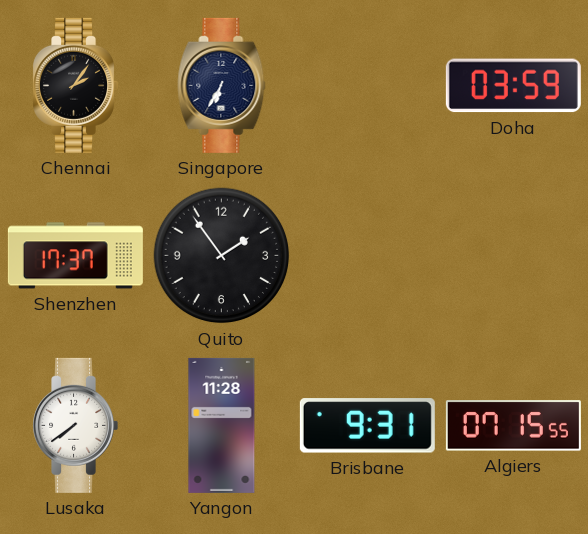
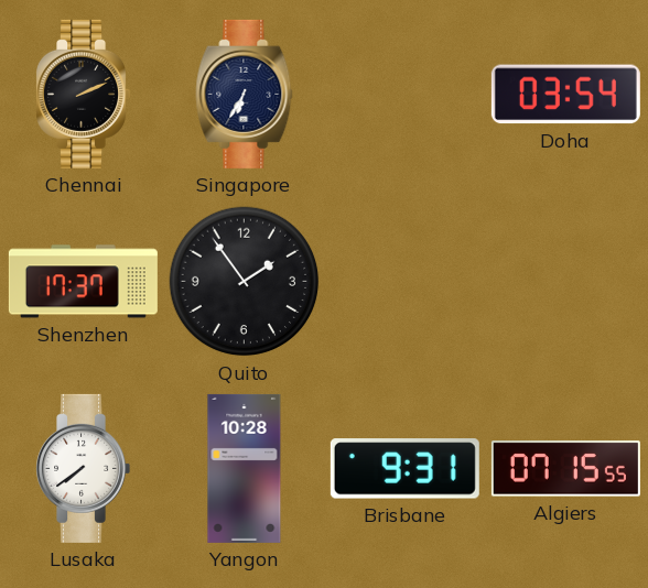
Chennai: 2:06 -> 2:11 (83, 94)
Doha: 03:59 -> 03:54 (565, 95)
Yangon: 11:28 -> 10:28 (245, 468)
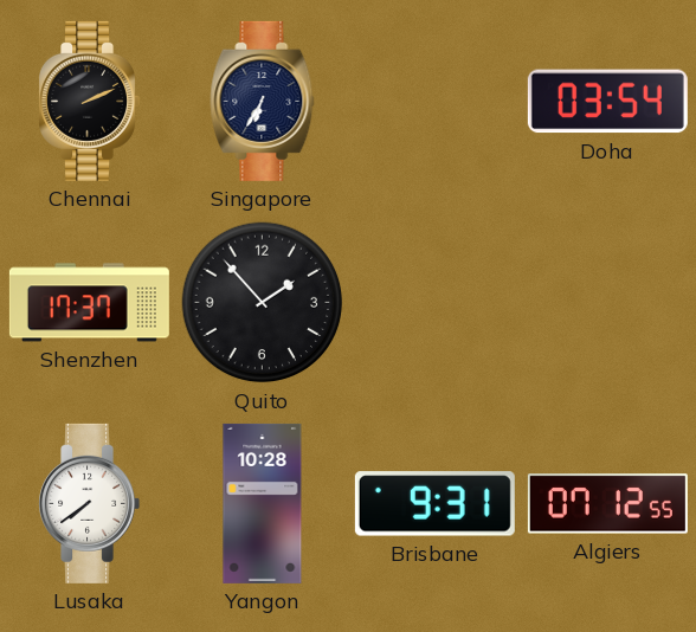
Quito: 1:54 -> 1:53 (263, 303)
Algiers: 07:15 -> 07:12 (607, 504)
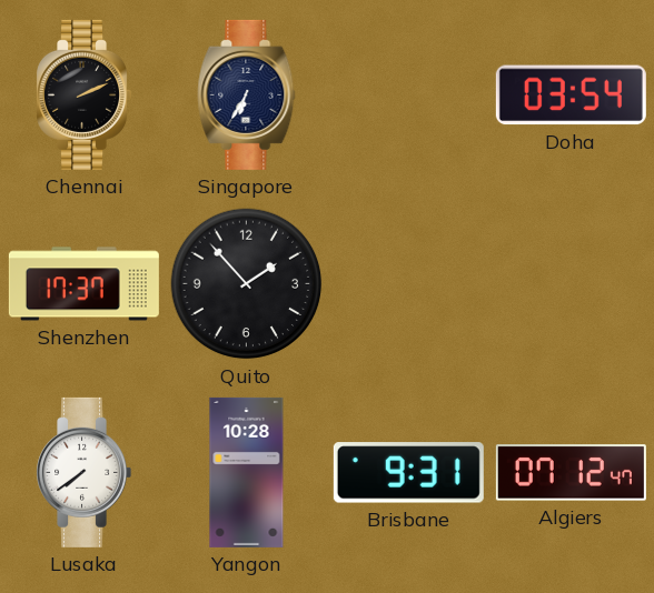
Algiers: 07:12:55 -> 07:12:47 (571, 473)
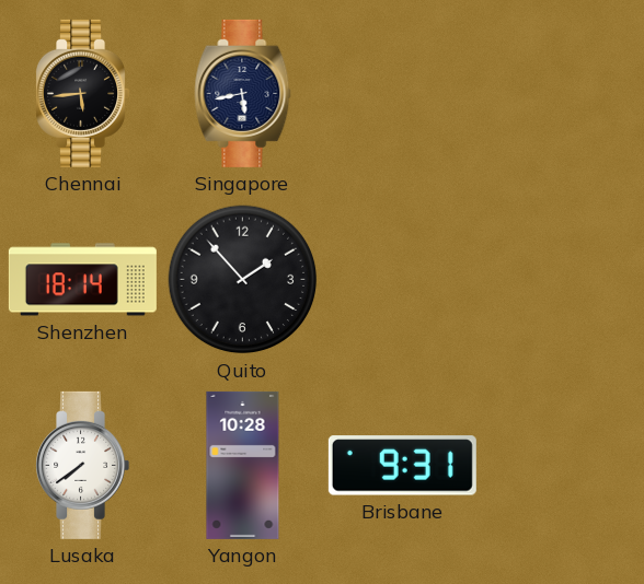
Chennai: 2:11 -> 5:44 (82, 93)
Singapore: 6:35 -> 5:43 (243, 93)
Doha: 03:54 -> none (571, 96)
Shenzhen: 17:37 -> 18:14 (82, 280)
Algiers: 07:12 -> none (571, 473)
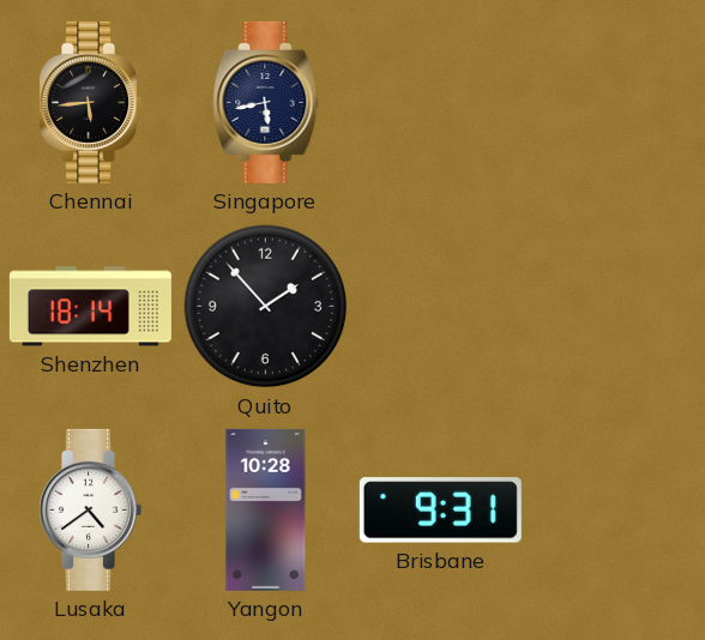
Lusaka: 7:39 -> 4:39 (90, 509)
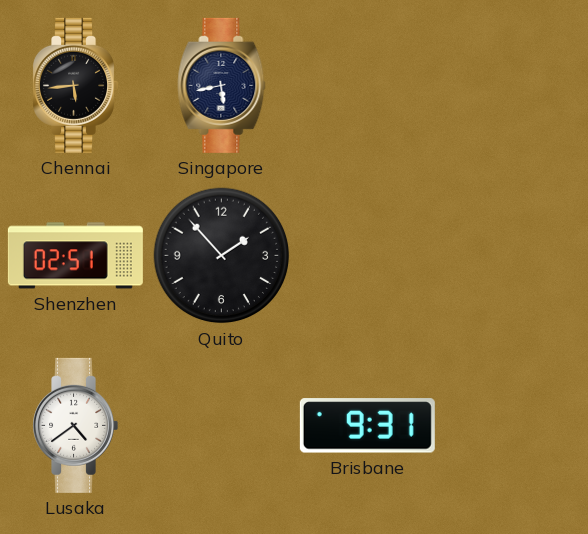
Shenzhen: 18:14 -> 02:51 (75, 256)
Yangon: 10:28 -> none (266, 509)
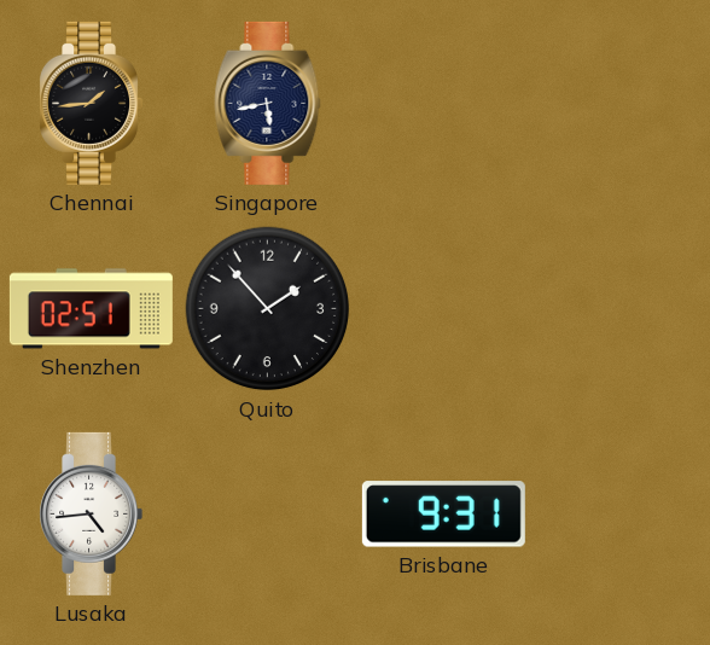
Chennai: 5:44 -> 1:44 (91, 103)
Lusaka: 4:39 -> 4:44 (91, 513)
